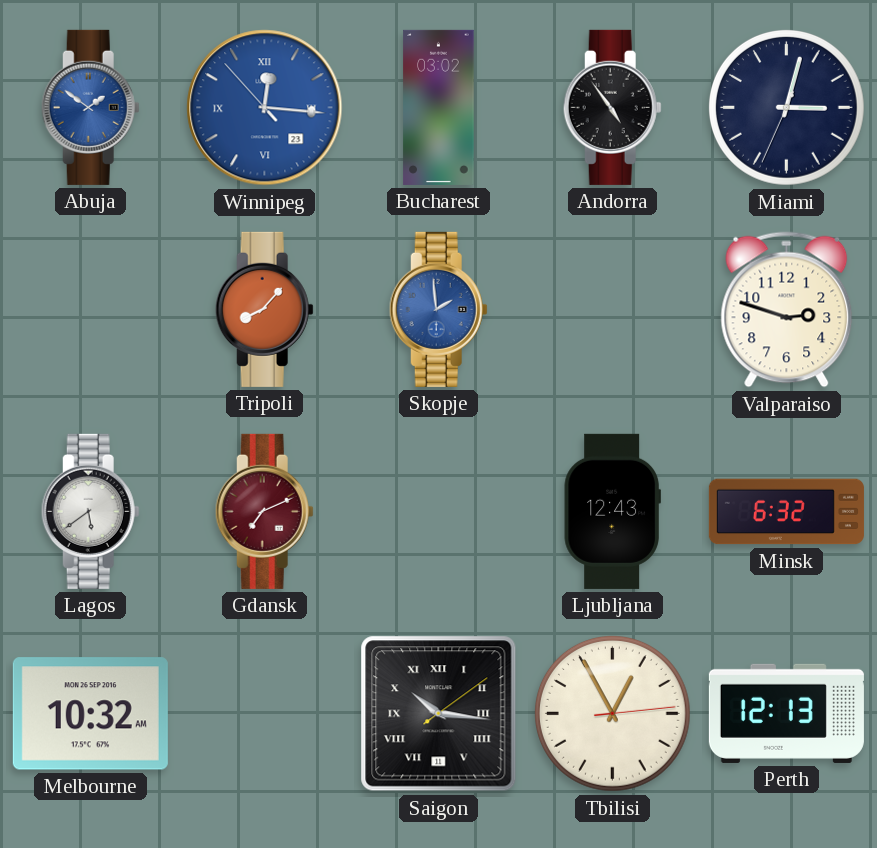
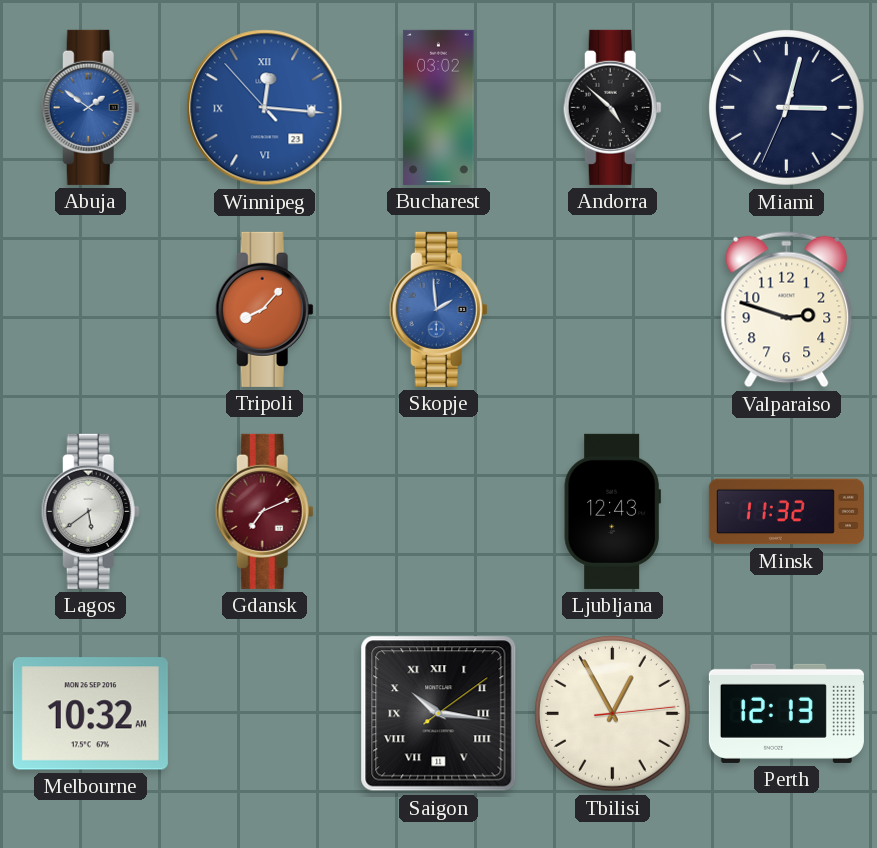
Andorra: 4:54 -> 4:52 (612, 107)
Minsk: 6:32 -> 11:32 (786, 512)
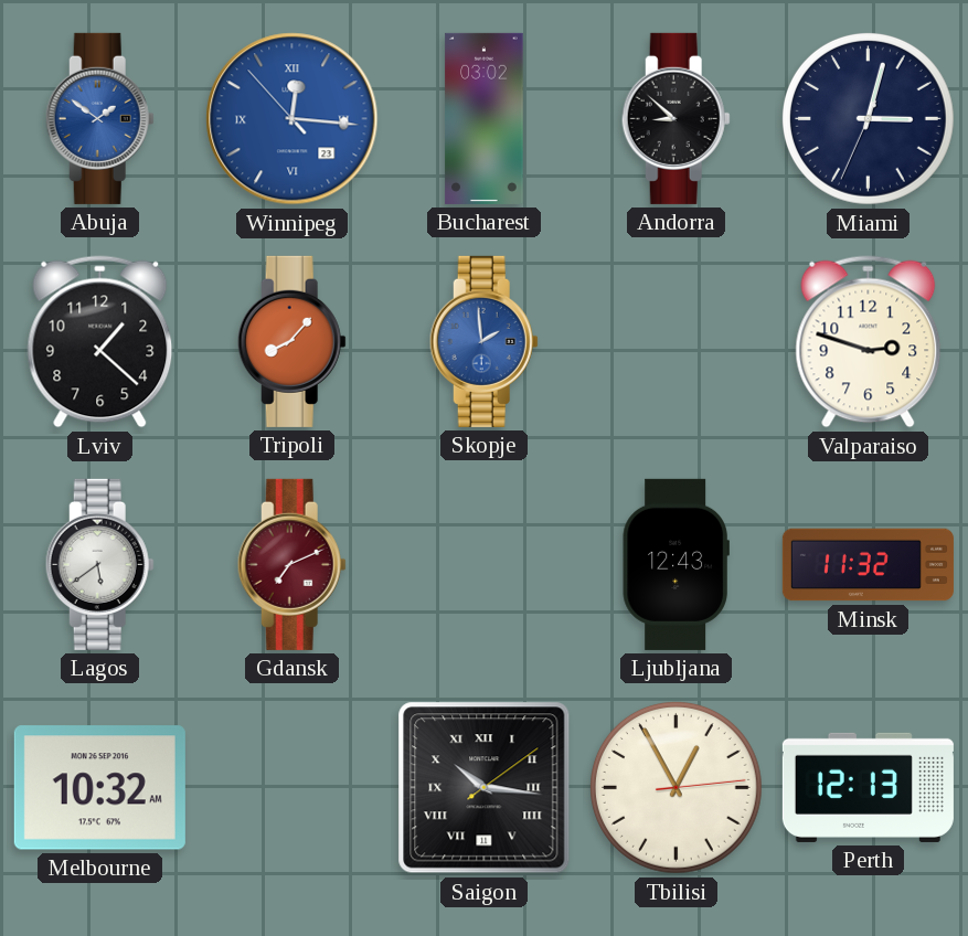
Andorra: 4:52 -> 8:52 (676, 118)
Lviv: none -> 1:22 (100, 342)
